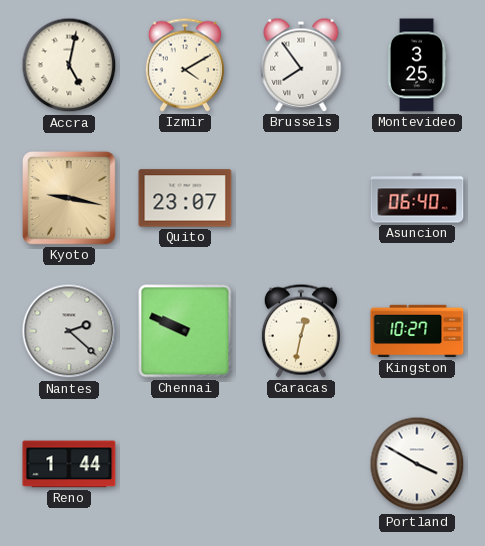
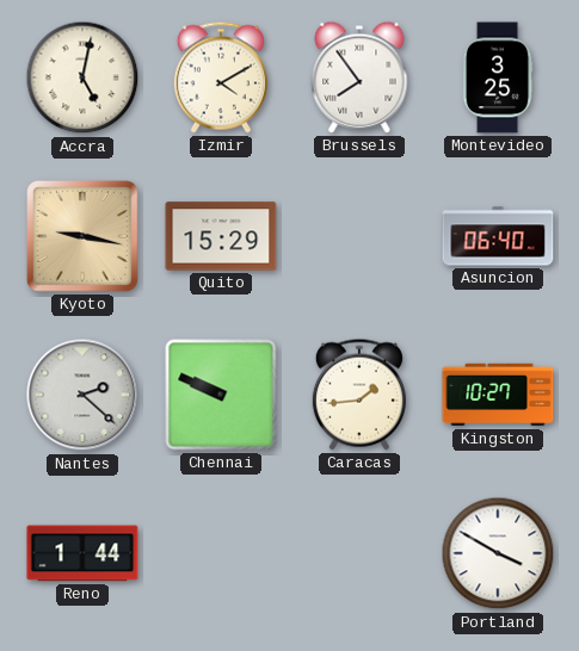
Quito: 23:07 -> 15:29 (221, 236)
Caracas: 12:32 -> 1:44 (359, 395)
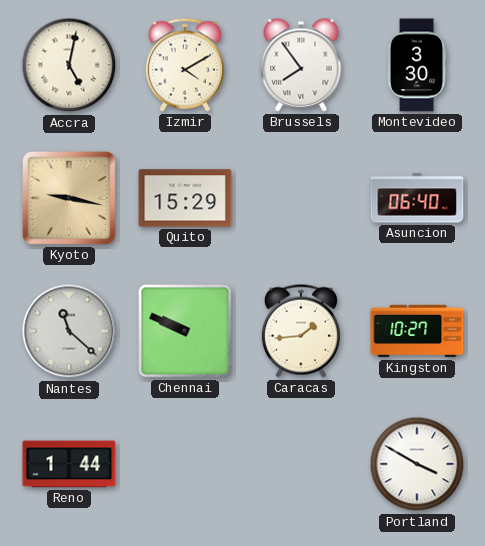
Montevideo: 3:25 -> 3:30 (417, 65)
Nantes: 2:22 -> 11:22 (69, 331)
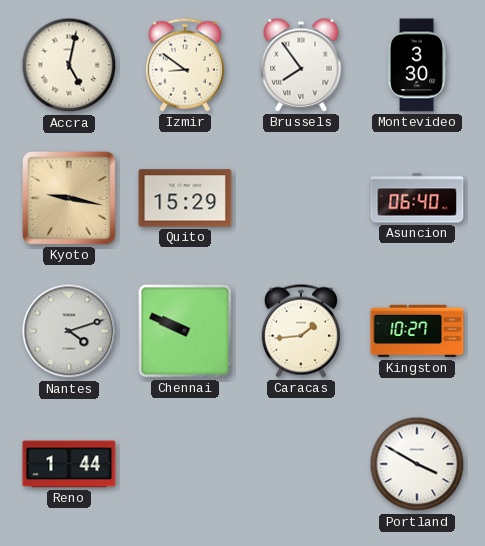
Izmir: 4:10 -> 8:51 (185, 65)
Nantes: 11:22 -> 4:12 (69, 331)
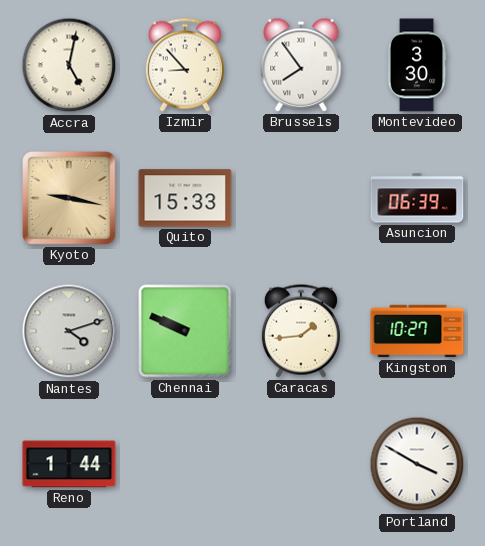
Izmir: 8:51 -> 8:53 (185, 65)
Quito: 15:29 -> 15:33 (185, 198)
Asuncion: 06:40 -> 06:39 (417, 198)
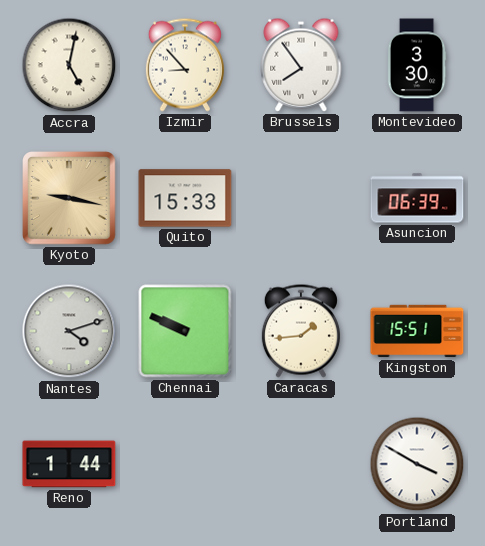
Kingston: 10:27 -> 15:51 (417, 331)
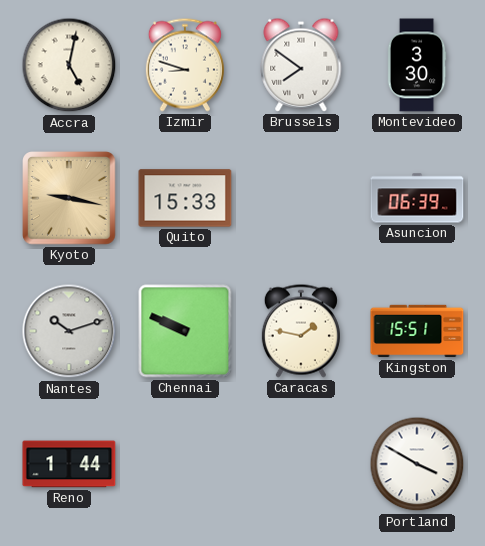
Izmir: 8:53 -> 8:48 (185, 65)
Brussels: 7:54 -> 7:51 (301, 65)
Nantes: 4:12 -> 10:12 (69, 331)
Caracas: 1:44 -> 1:47 (301, 331)
